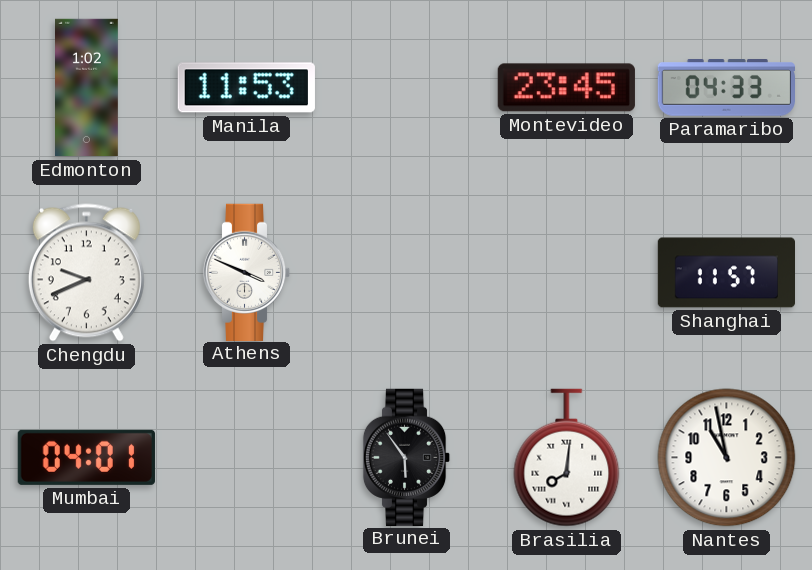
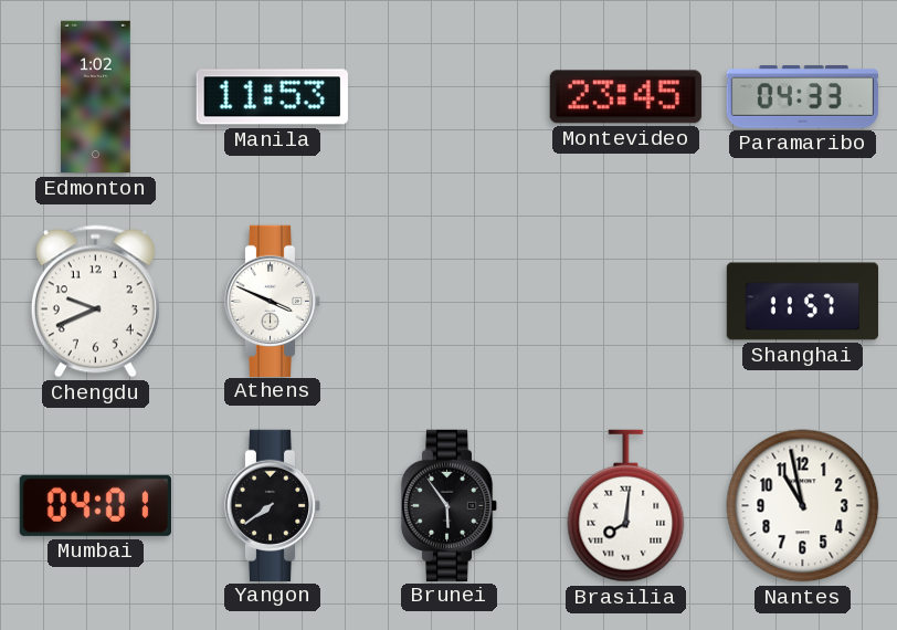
Yangon: none -> 7:39 (273, 505)
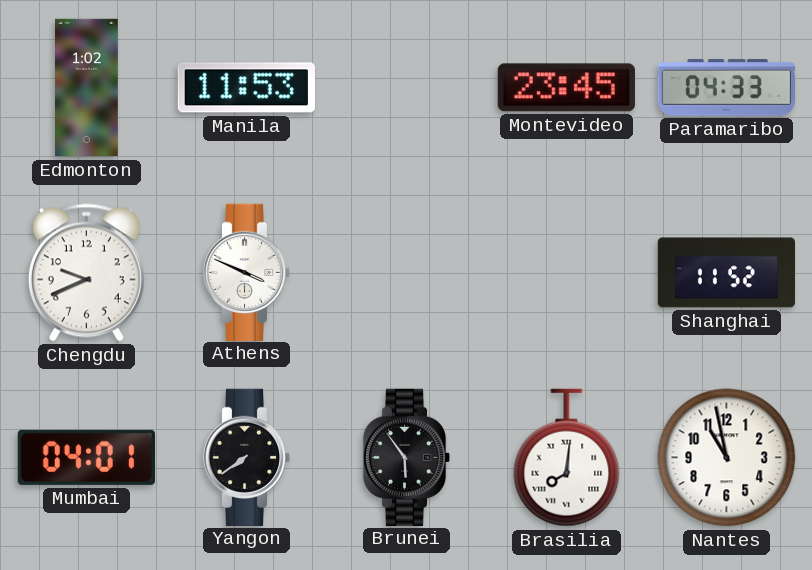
Shanghai: 11:57 -> 11:52 (726, 273)
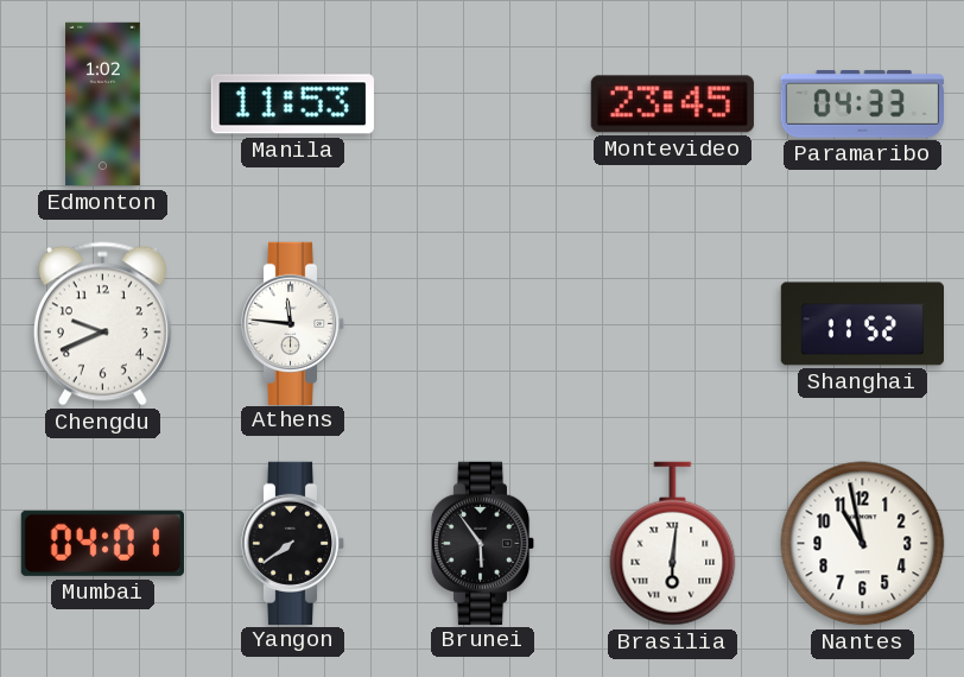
Athens: 3:49 -> 11:46 (293, 323)
Brasilia: 8:01 -> 6:01 (673, 544)
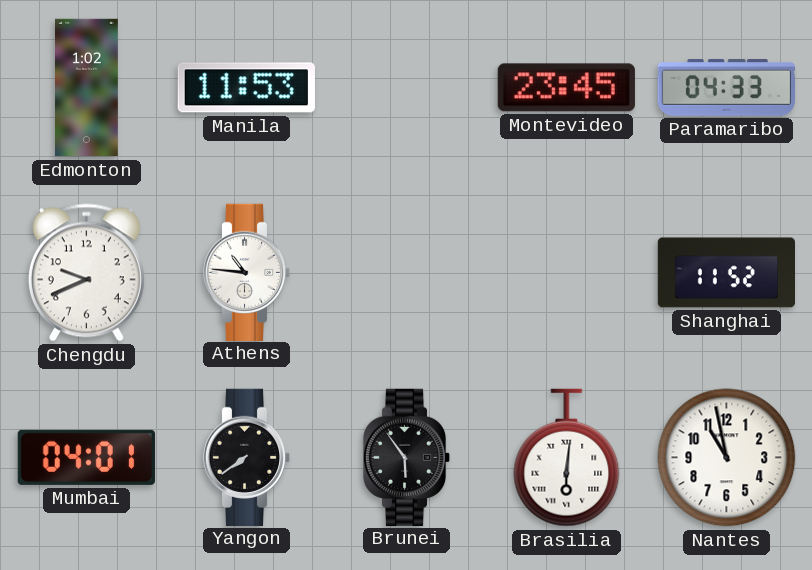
Athens: 11:46 -> 10:46 (247, 272)
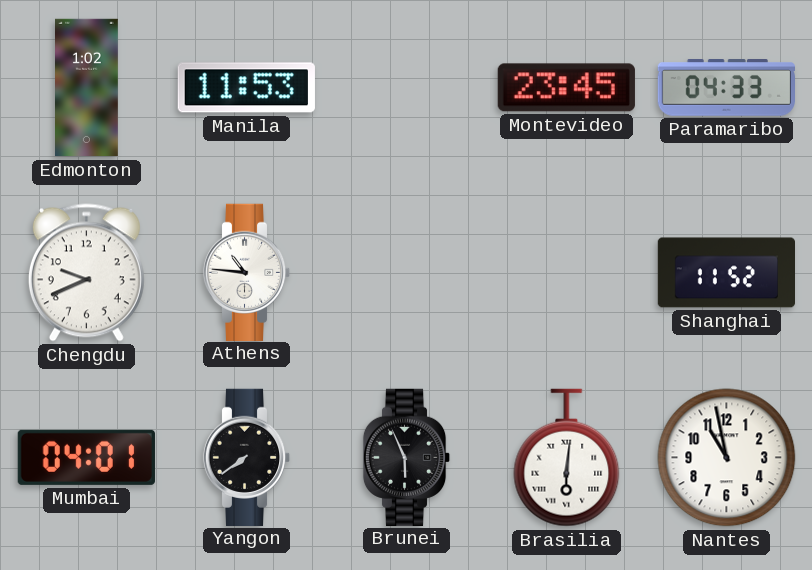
Brunei: 5:54 -> 5:56 (407, 457)
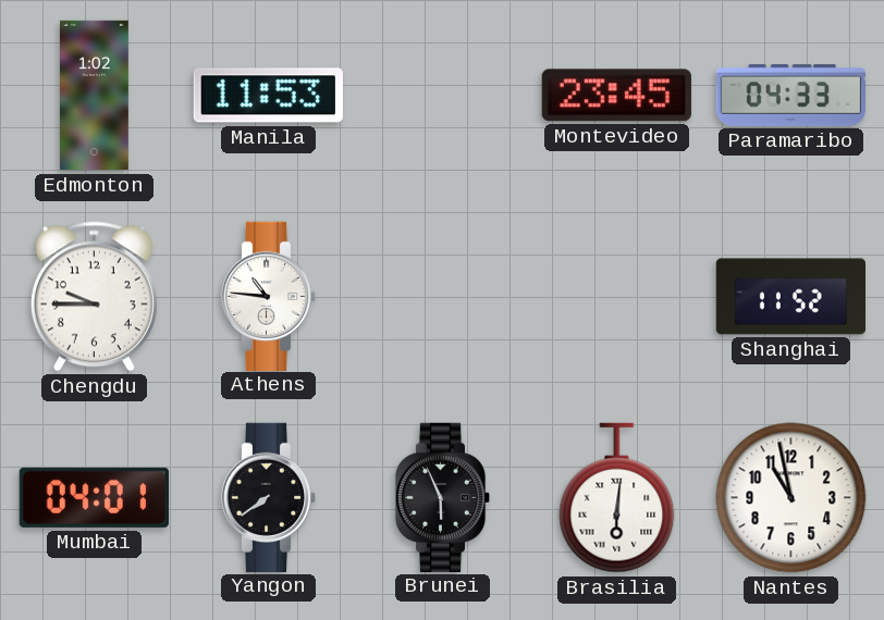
Chengdu: 9:41 -> 9:45 (94, 297)
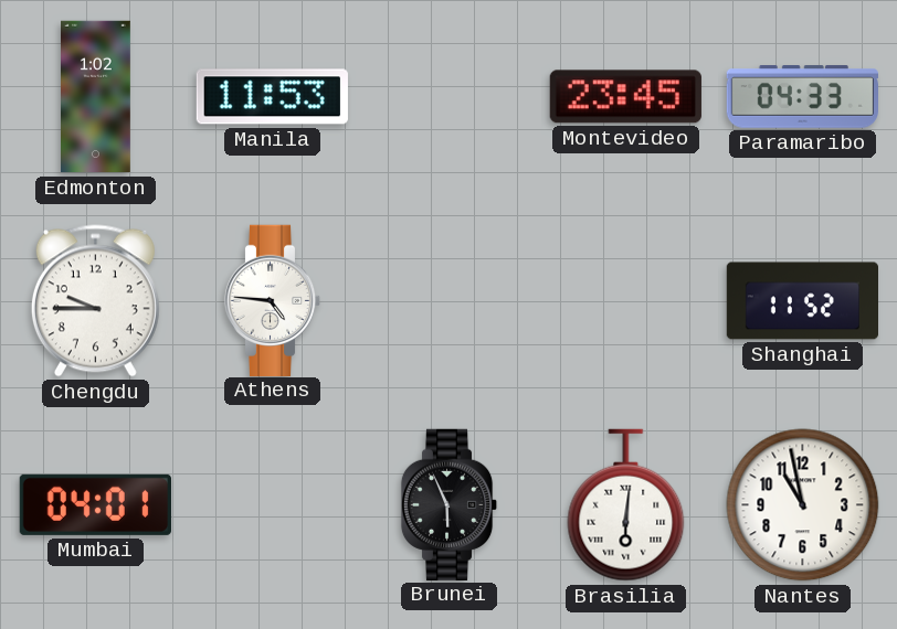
Athens: 10:46 -> 4:46 (273, 300)
Yangon: 7:39 -> none (269, 497)
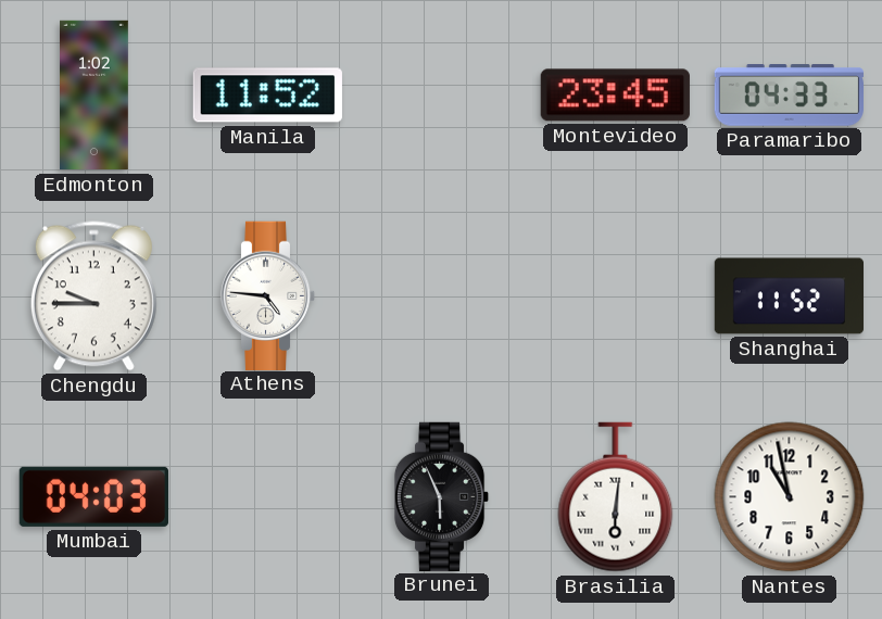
Manila: 11:53 -> 11:52 (267, 96)
Mumbai: 04:01 -> 04:03 (93, 496)
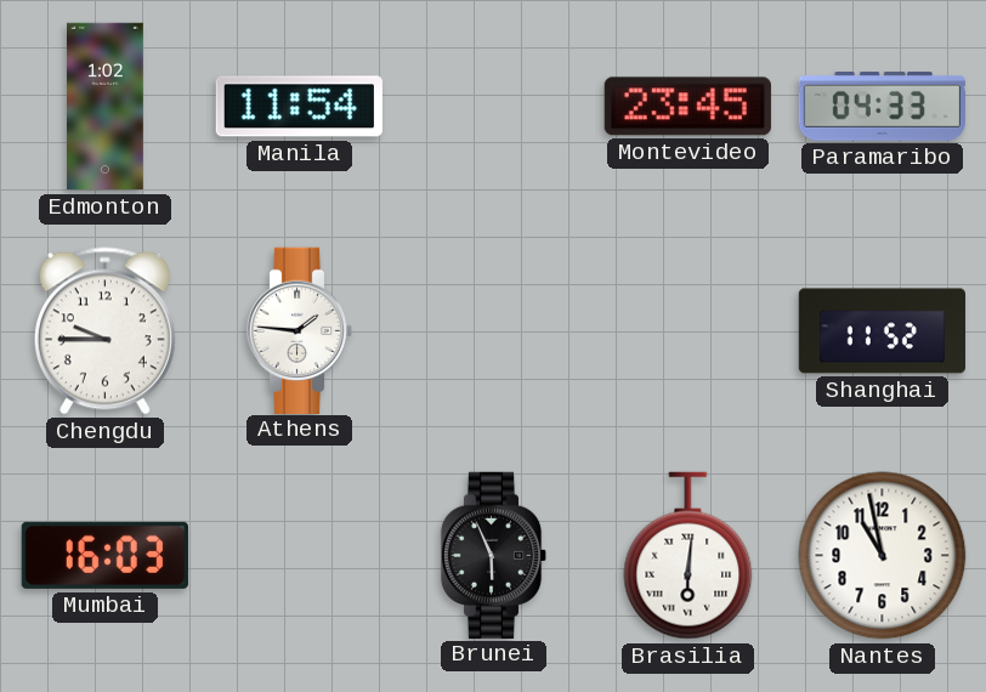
Manila: 11:52 -> 11:54 (299, 107)
Athens: 4:46 -> 1:46 (300, 330)
Mumbai: 04:03 -> 16:03 (104, 555)
